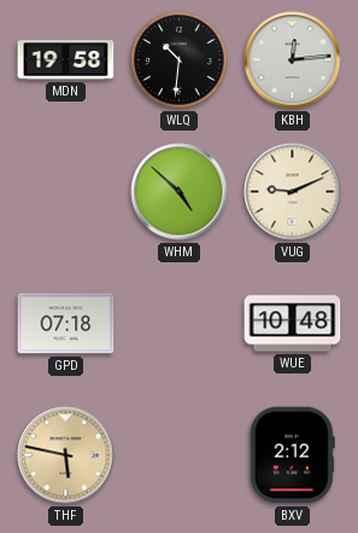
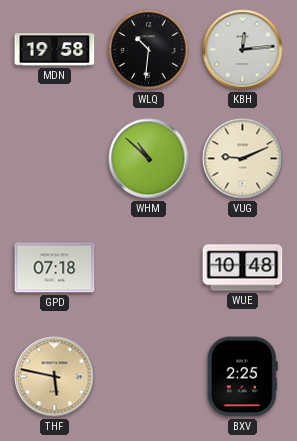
WHM: 4:52 -> 10:52 (149, 159)
BXV: 2:12 -> 2:25 (242, 377)
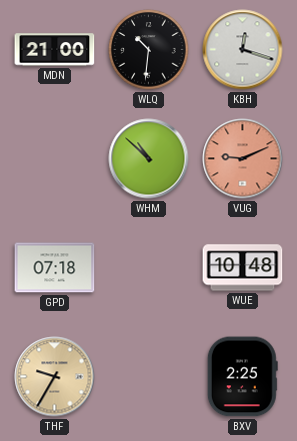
MDN: 19:58 -> 21:00 (55, 50)
KBH: 12:14 -> 12:18 (243, 50)
VUG dial: cream -> salmon (243, 159)
THF: 5:47 -> 9:35 (55, 377)
